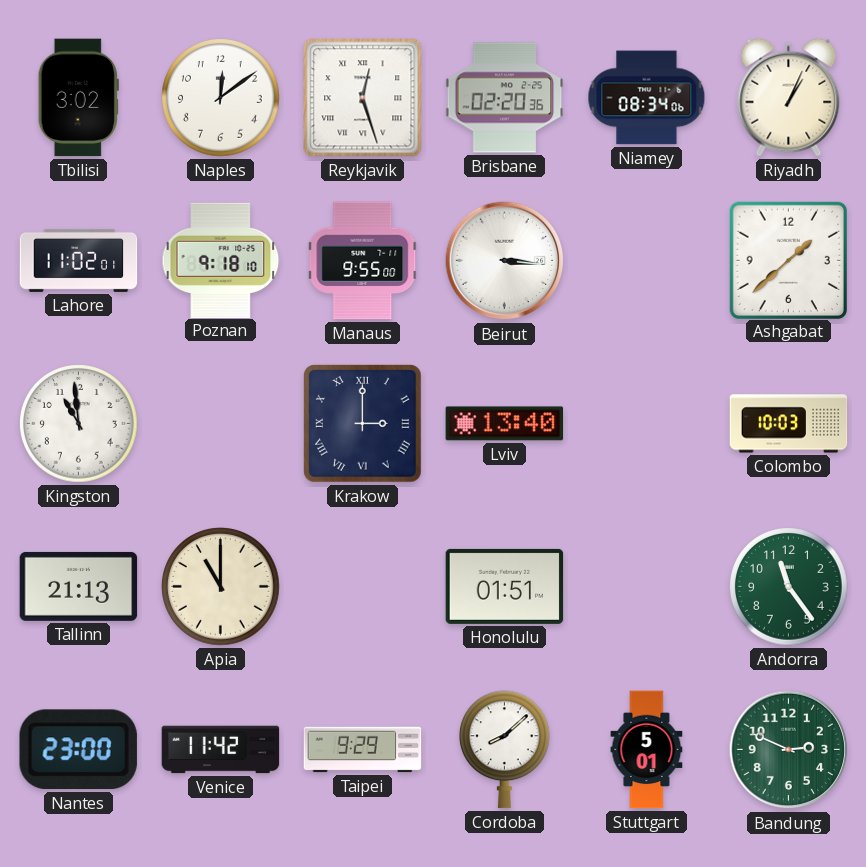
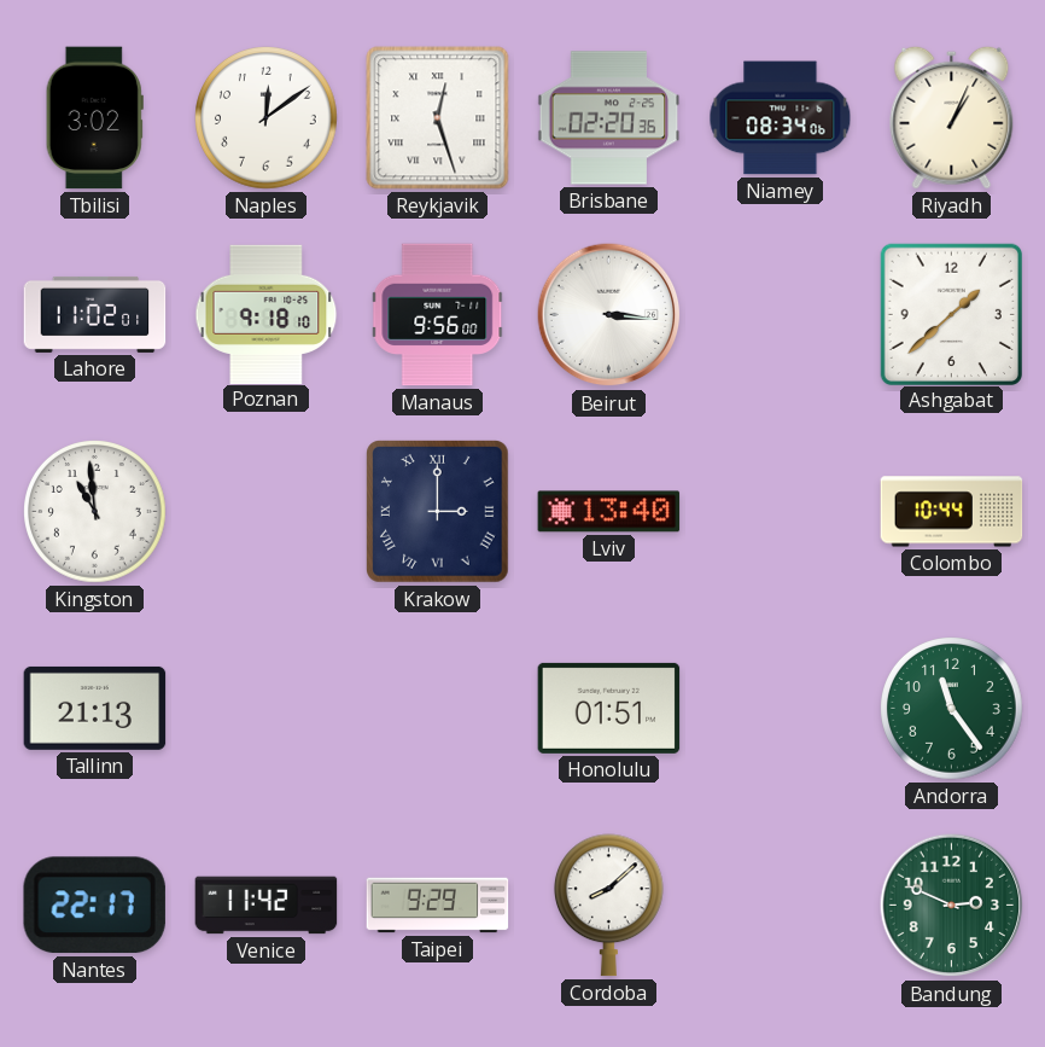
Manaus: 9:55 -> 9:56 (438, 315)
Colombo: 10:03 -> 10:44 (952, 512)
Apia: 11:00 -> none (221, 587)
Nantes: 23:00 -> 22:17 (94, 906)
Stuttgart: 5:01 -> none (647, 750)
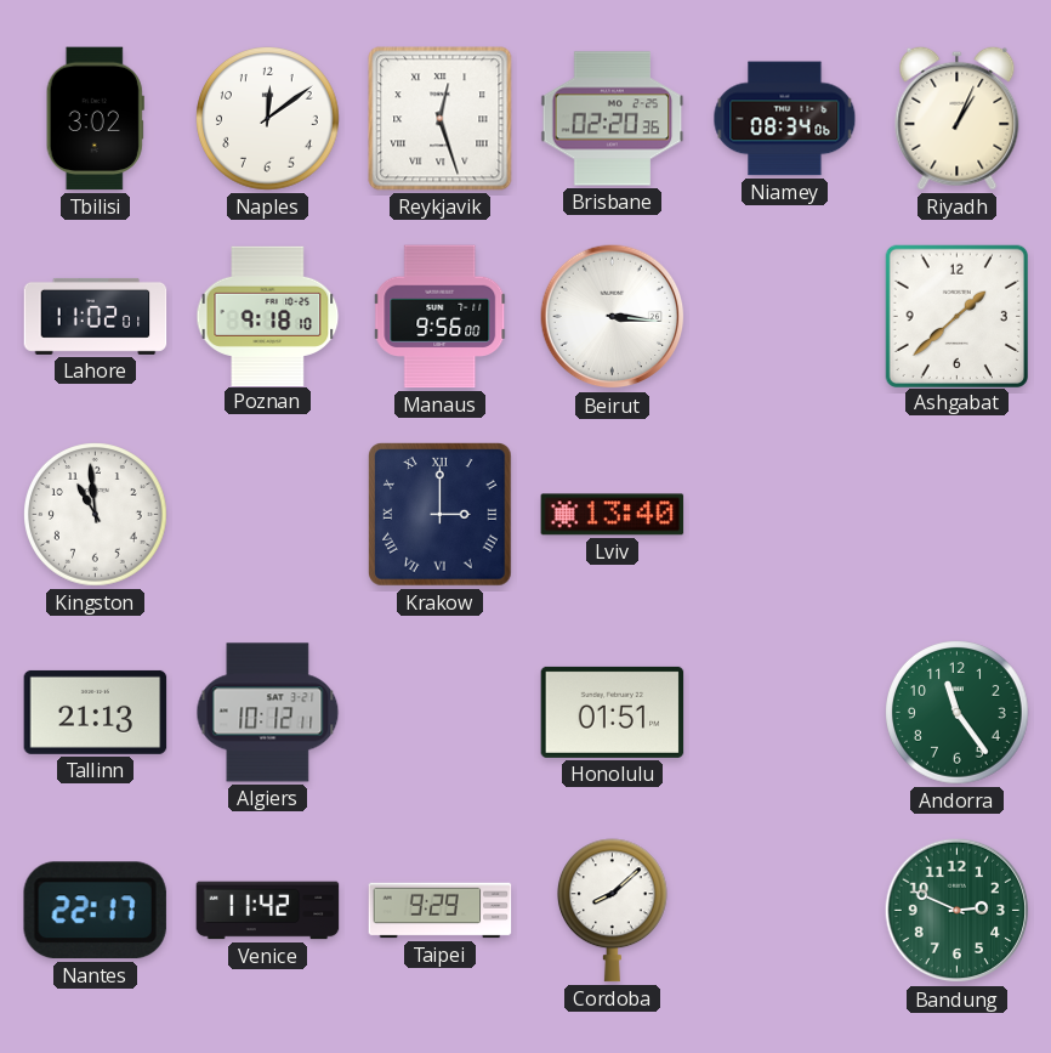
Colombo: 10:44 -> none (952, 512)
Algiers: none -> 10:12 (268, 713)
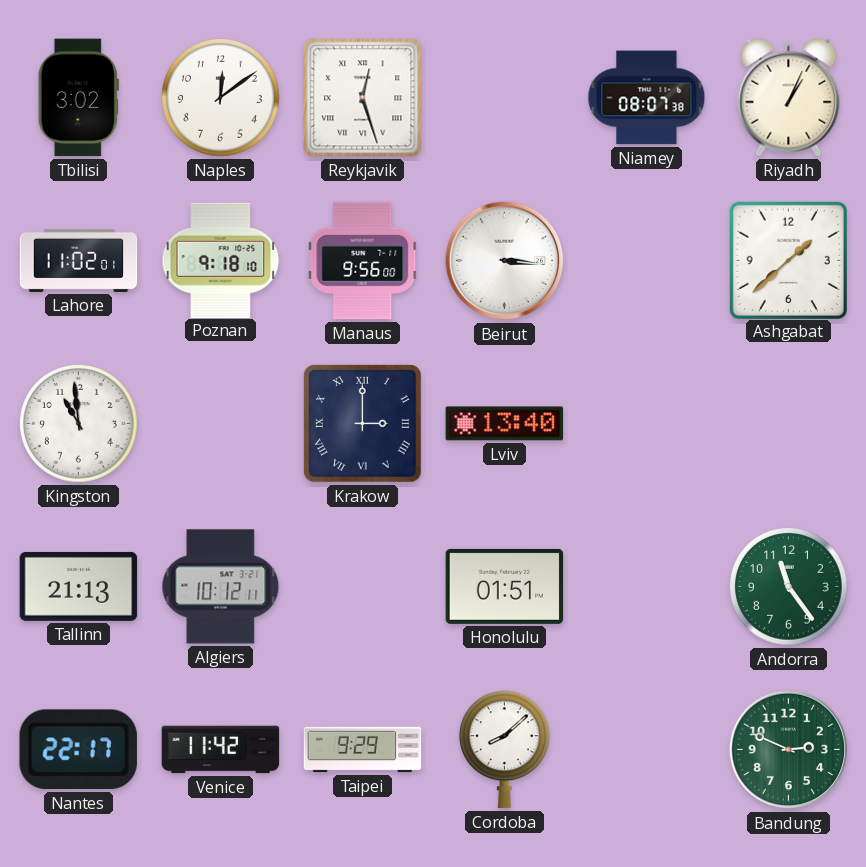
Brisbane: 02:20 -> none (613, 119)
Niamey: 08:34 -> 08:07 (647, 98)
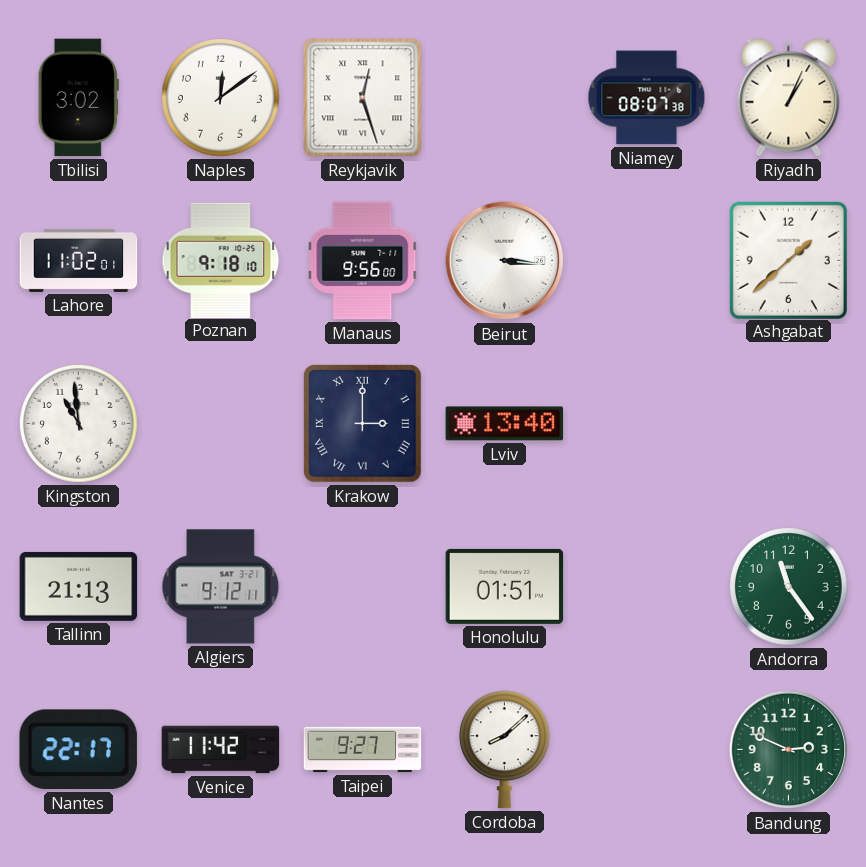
Algiers: 10:12 -> 9:12 (221, 587)
Taipei: 9:29 -> 9:27 (363, 750)
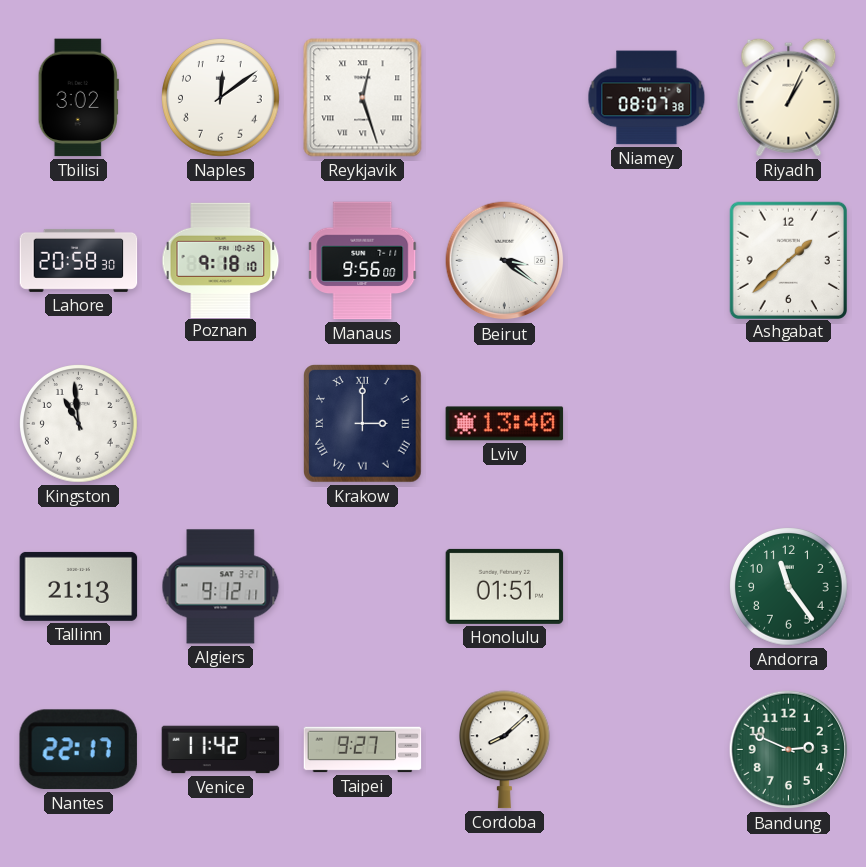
Lahore: 11:02 -> 20:58 (79, 260)
Beirut: 3:16 -> 3:21 (505, 261)
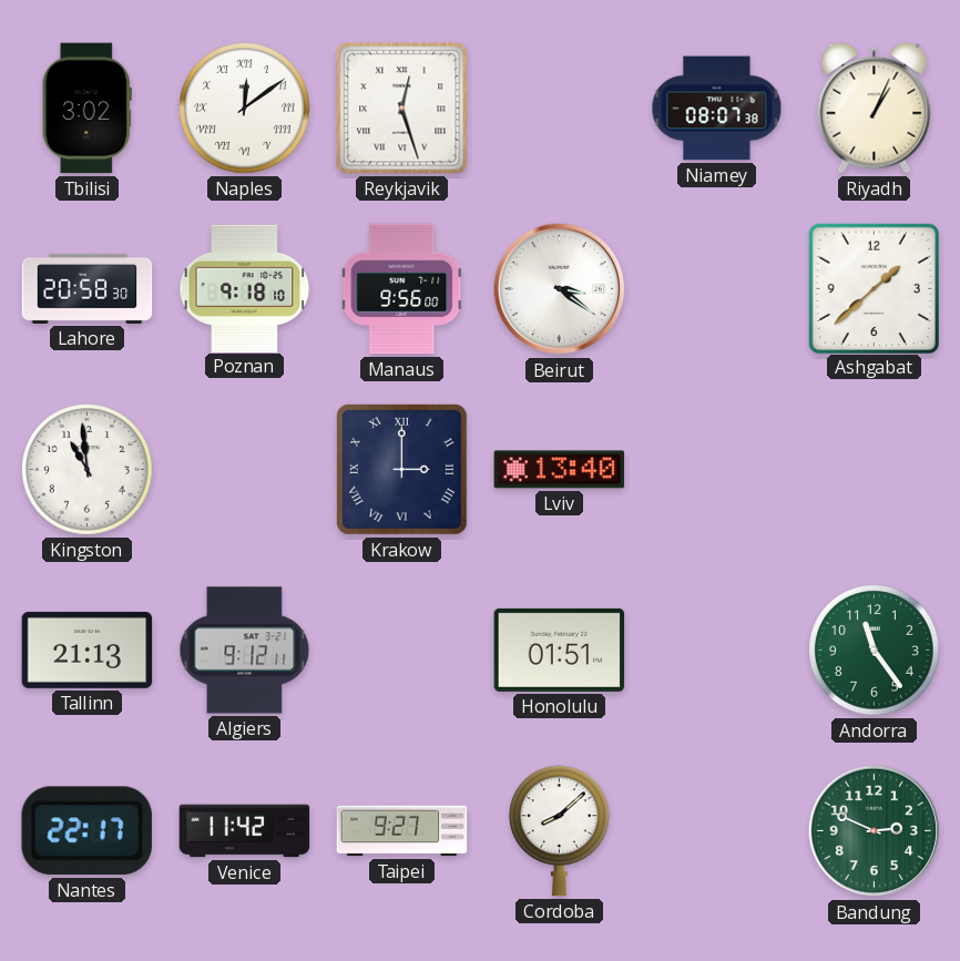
Naples numerals: Arabic -> Roman (245, 109)
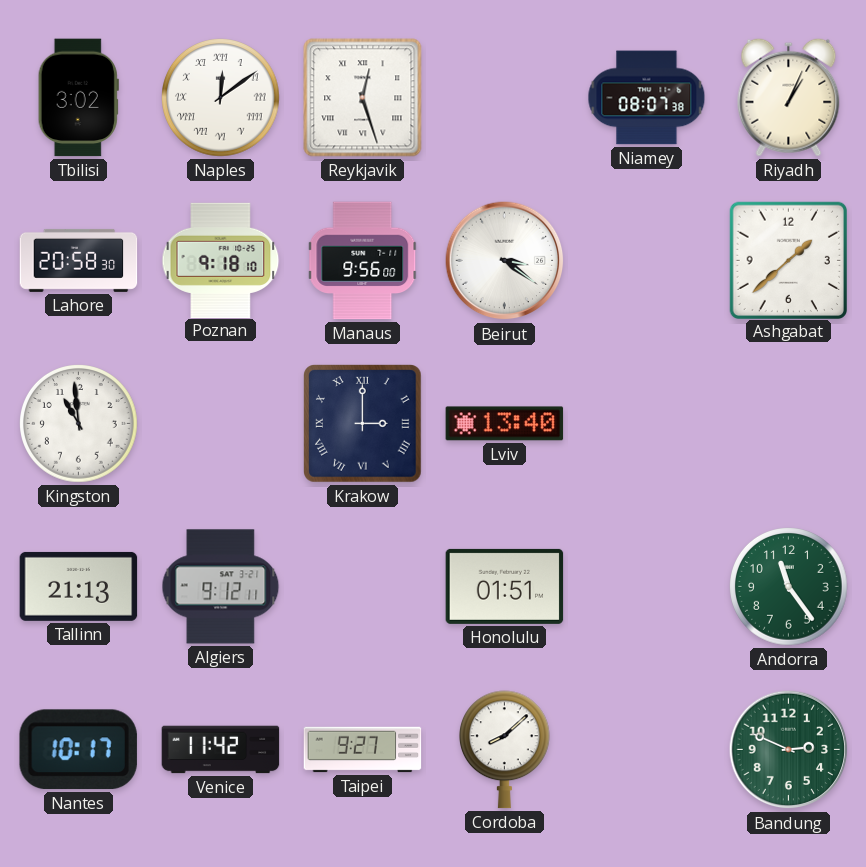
Nantes: 22:17 -> 10:17 (78, 750)
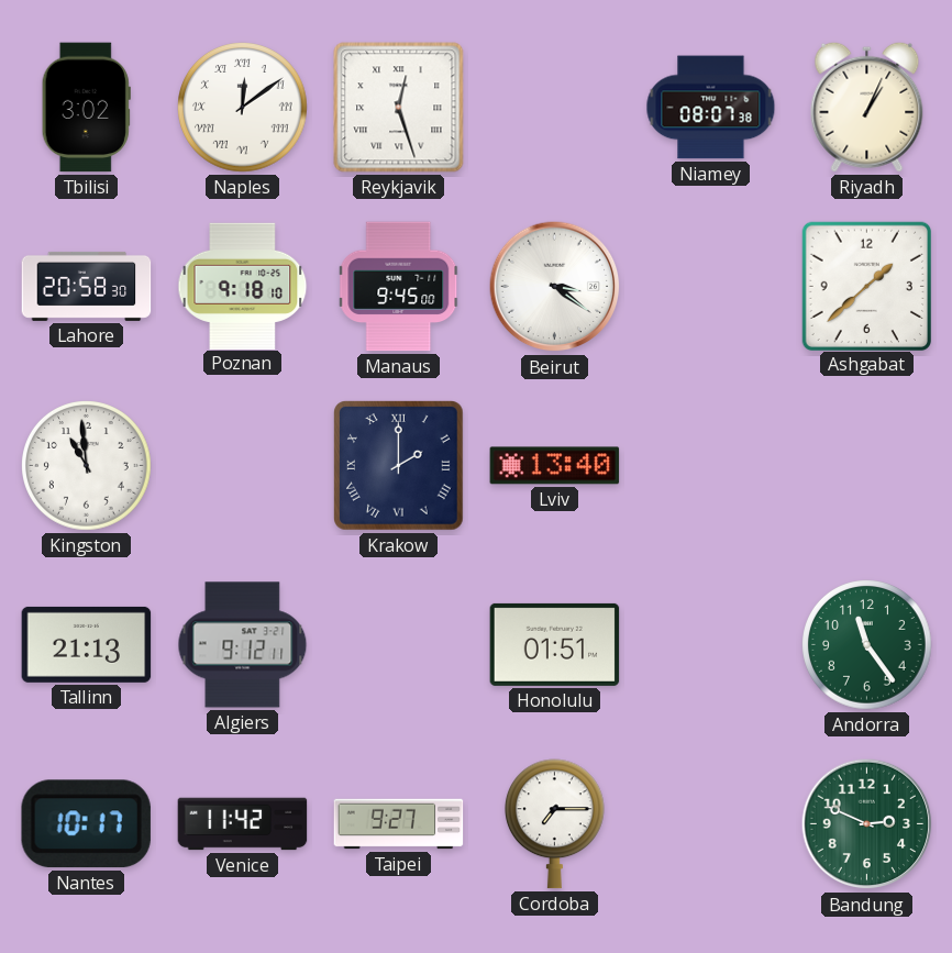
Manaus: 9:56 -> 9:45 (399, 287)
Krakow: 3:00 -> 2:00 (399, 466)
Cordoba: 8:08 -> 7:15 (554, 824)
